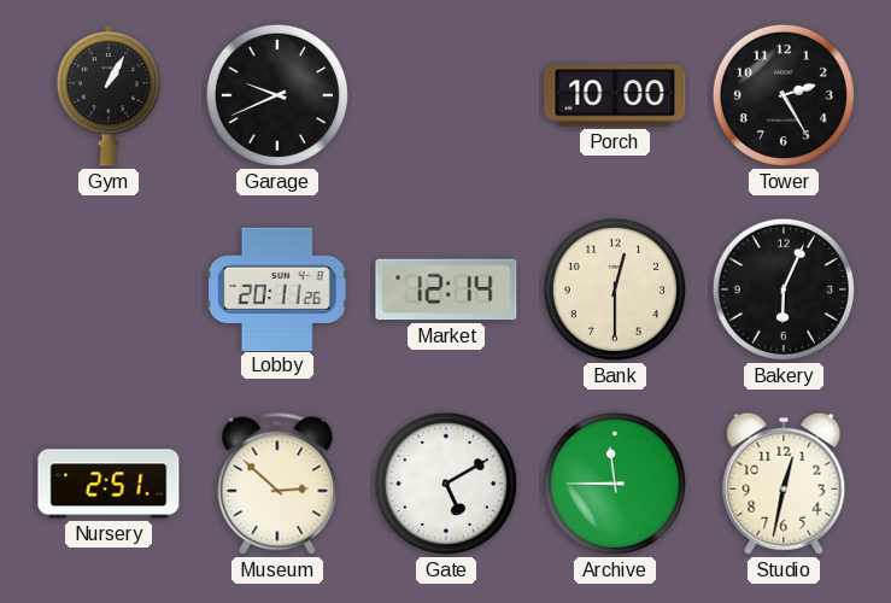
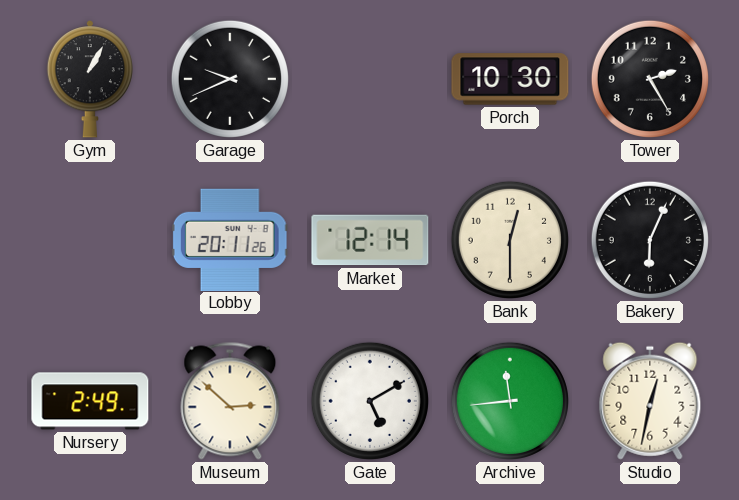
Porch: 10:00 -> 10:30 (510, 79)
Nursery: 2:51 -> 2:49 (90, 401)
Archive: 11:45 -> 11:44 (510, 401)
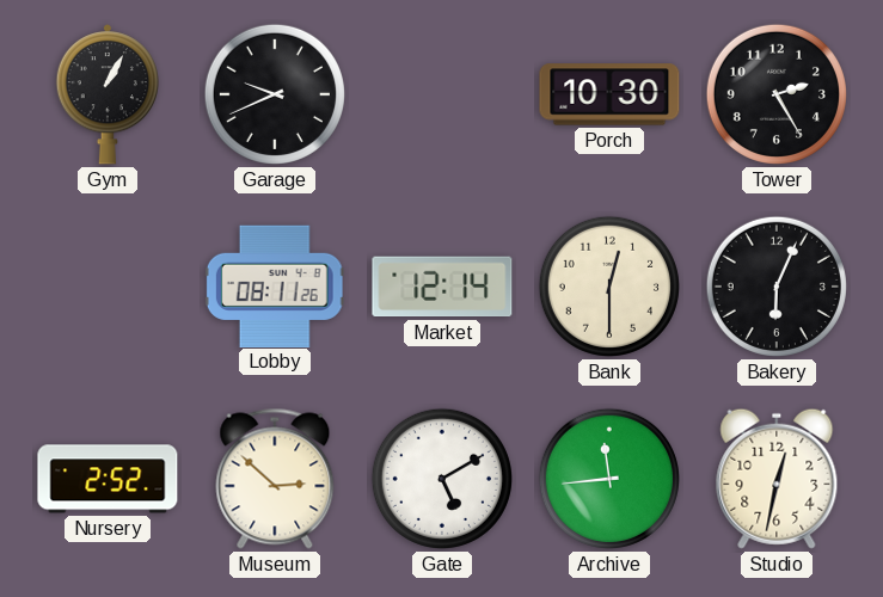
Lobby: 20:11 -> 08:11 (275, 285)
Nursery: 2:49 -> 2:52 (108, 479)
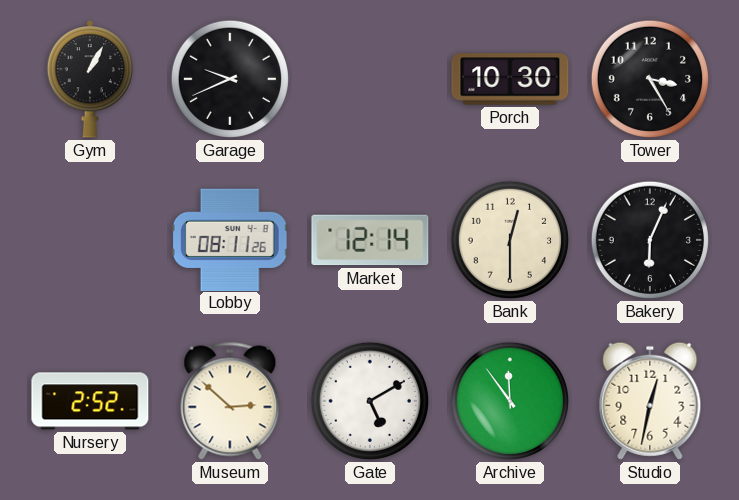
Tower: 2:25 -> 3:25 (650, 79)
Archive: 11:44 -> 11:54 (510, 401)
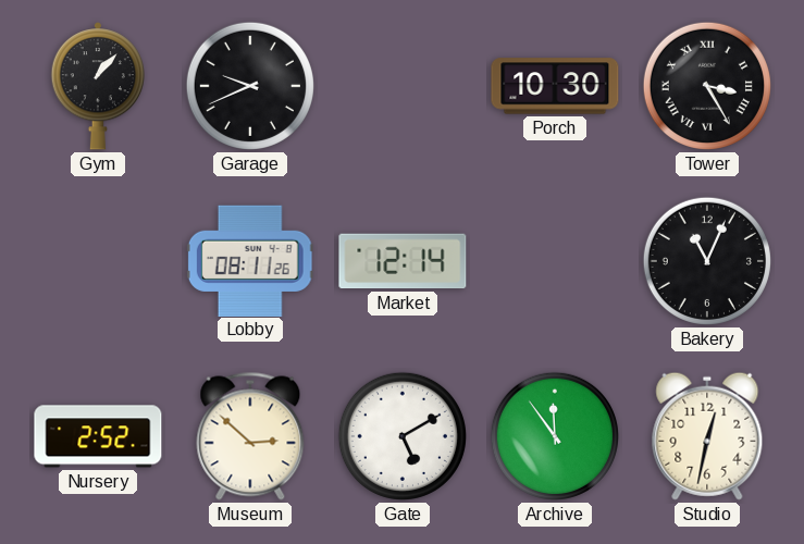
Gym: 1:05 -> 1:07 (97, 86)
Tower numerals: Arabic -> Roman (707, 86)
Bank: 12:30 -> none (510, 240)
Bakery: 6:04 -> 11:04 (707, 261)
